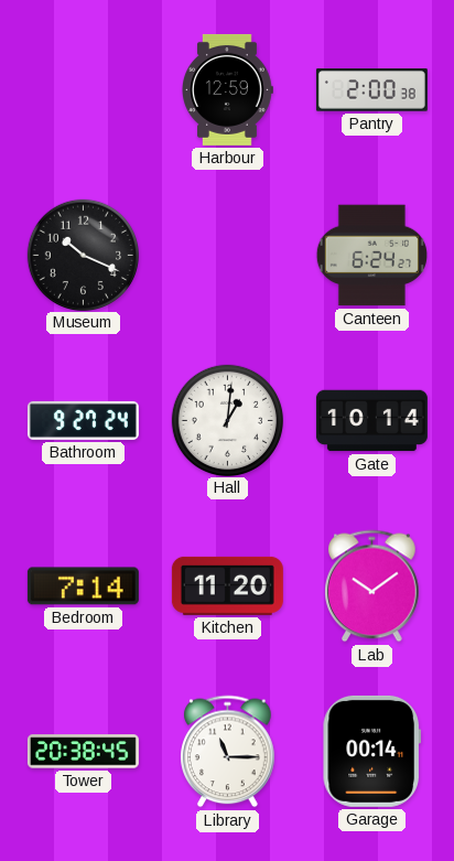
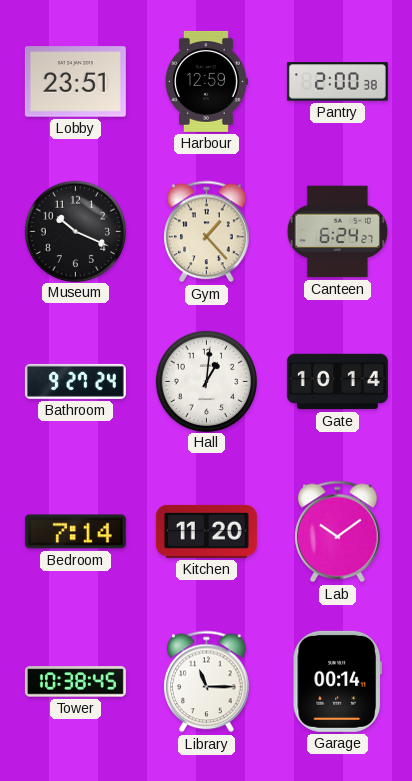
Lobby: none -> 23:51 (75, 82)
Gym: none -> 1:23 (207, 232)
Tower: 20:38 -> 10:38 (75, 682)
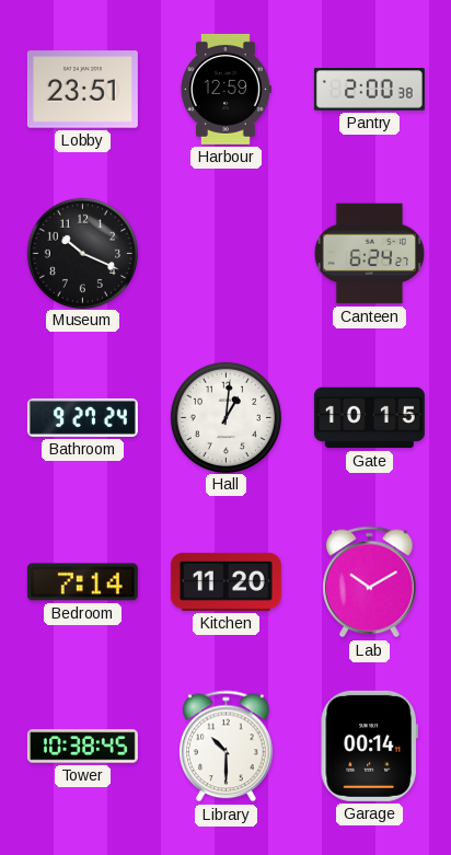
Gym: 1:23 -> none (207, 232)
Gate: 10:14 -> 10:15 (369, 418)
Lab: 10:09 -> 10:10 (370, 582)
Library: 11:15 -> 10:30 (227, 747)
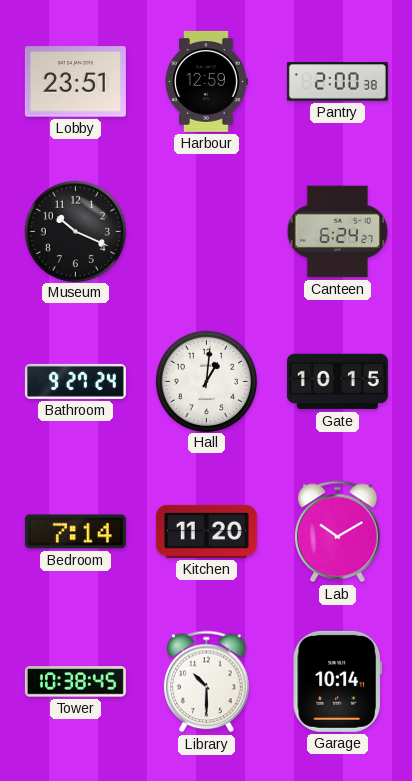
Garage: 00:14 -> 10:14 (337, 681)
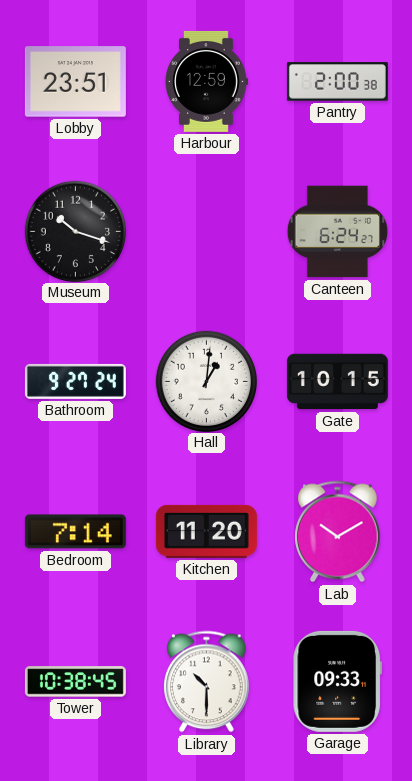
Museum: 10:19 -> 10:18 (75, 231)
Garage: 10:14 -> 09:33 (337, 681)
